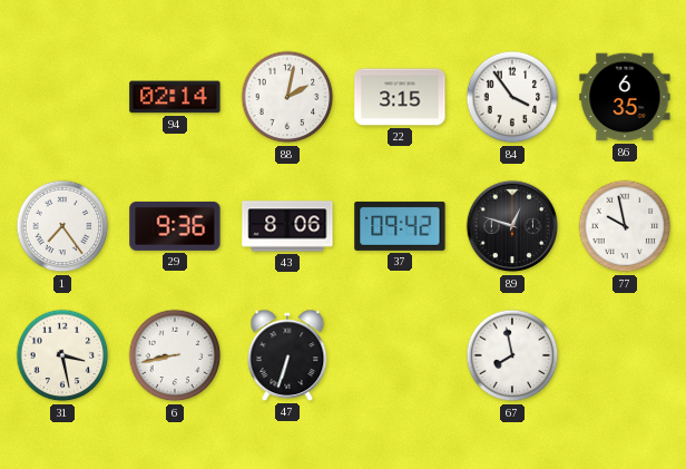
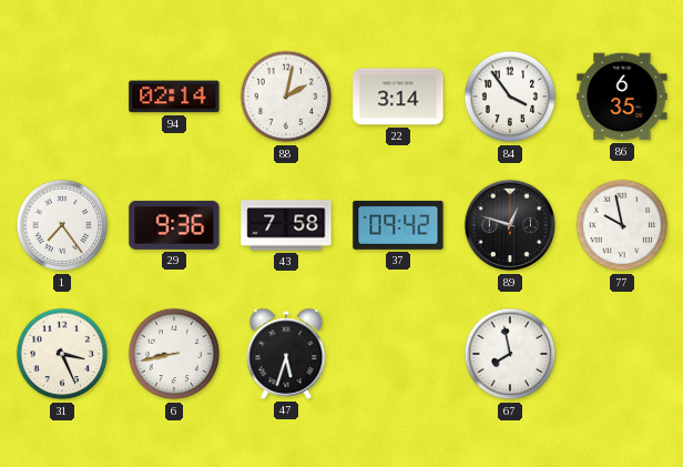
22: 3:15 -> 3:14 (398, 97)
43: 8:06 -> 7:58 (286, 225)
31: 3:28 -> 3:26 (62, 354)
47: 6:33 -> 5:33 (286, 354)
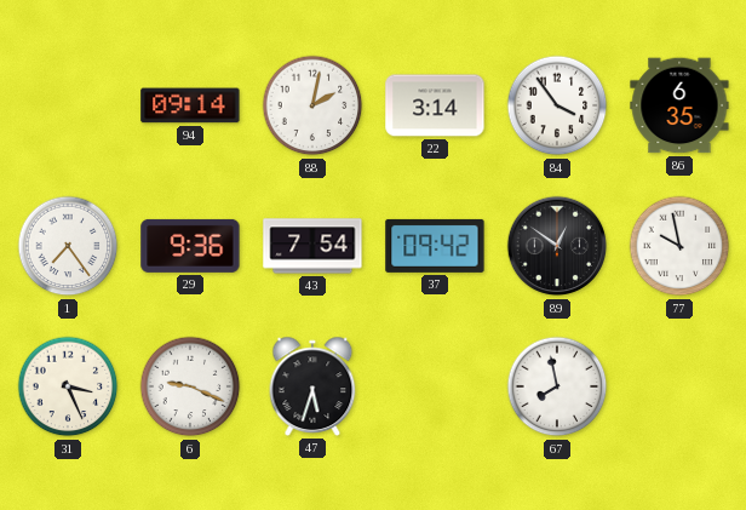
94: 02:14 -> 09:14 (190, 105)
43: 7:58 -> 7:54 (312, 246)
89: 12:48 -> 12:51 (557, 246)
6: 8:43 -> 9:19 (190, 386)
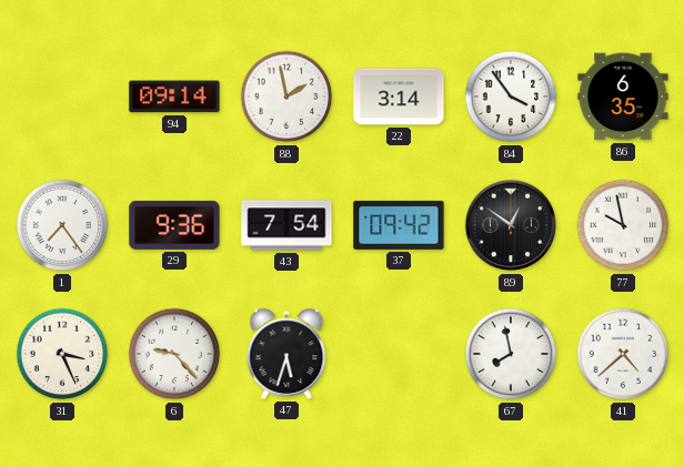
88: 2:02 -> 1:58 (286, 97)
6: 9:19 -> 9:23 (174, 354)
41: none -> 4:38 (623, 354)
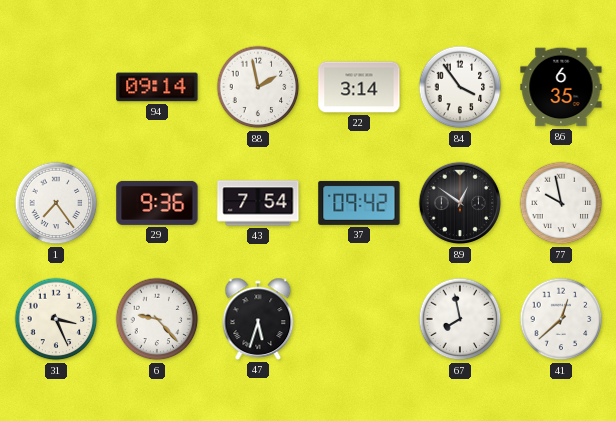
41: 4:38 -> 12:38 (561, 319)
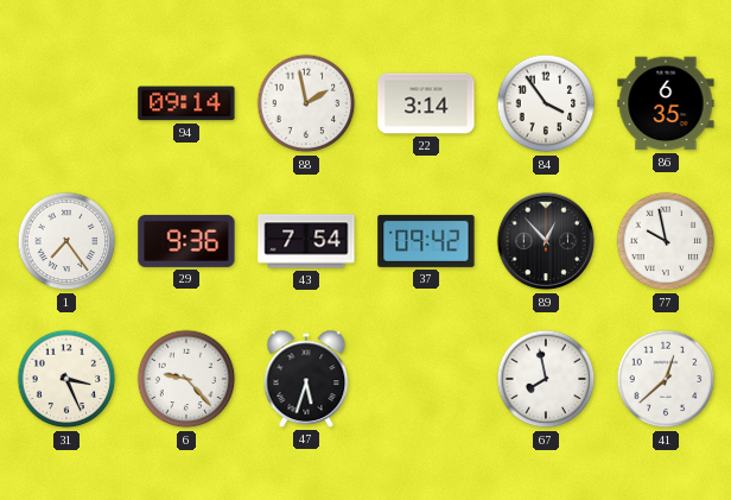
89: 12:51 -> 12:53 (546, 241)
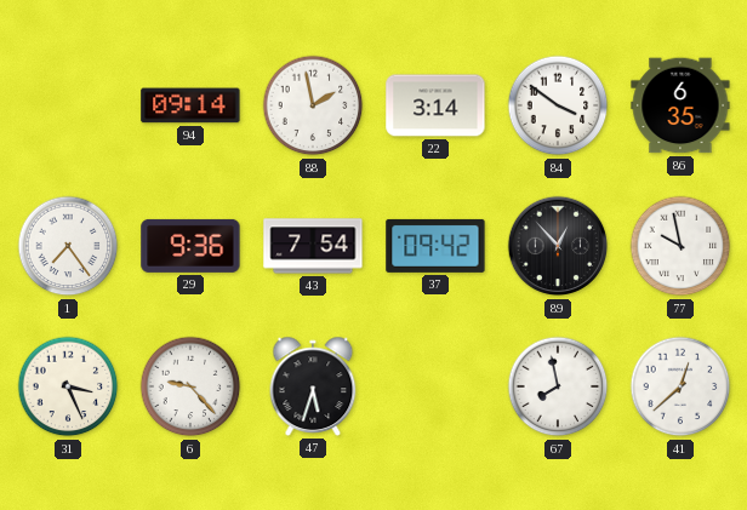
84: 3:54 -> 3:51 (558, 105)
